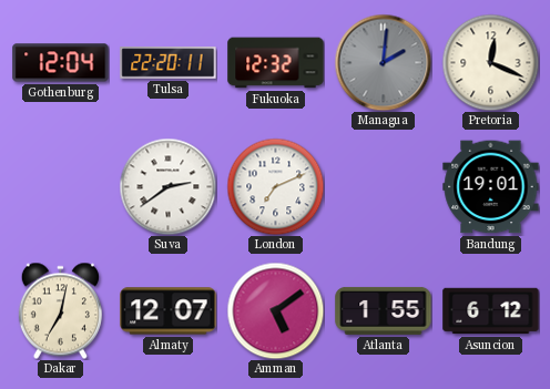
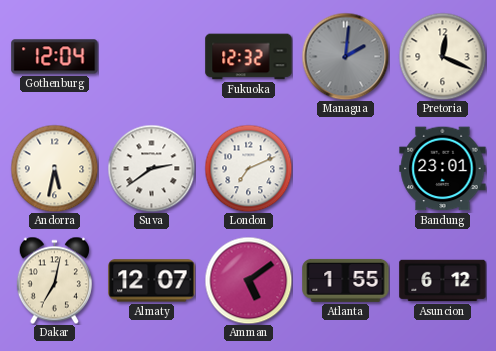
Tulsa: 22:20 -> none (169, 63)
Andorra: none -> 5:32 (54, 168)
Bandung: 19:01 -> 23:01 (443, 169)
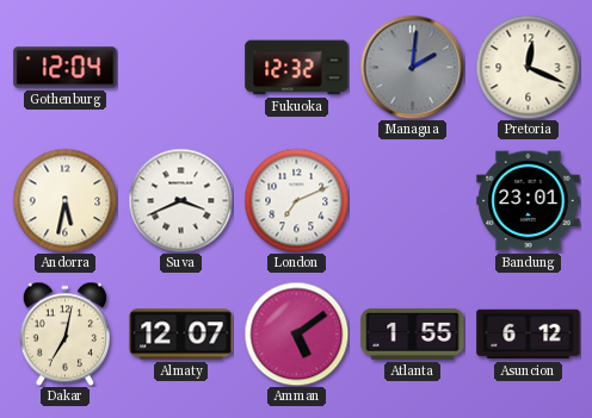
Suva: 2:39 -> 3:41 (180, 200)
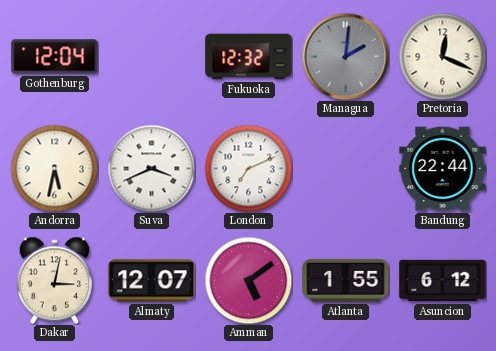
Bandung: 23:01 -> 22:44 (443, 169)
Dakar: 7:02 -> 3:02 (54, 280)
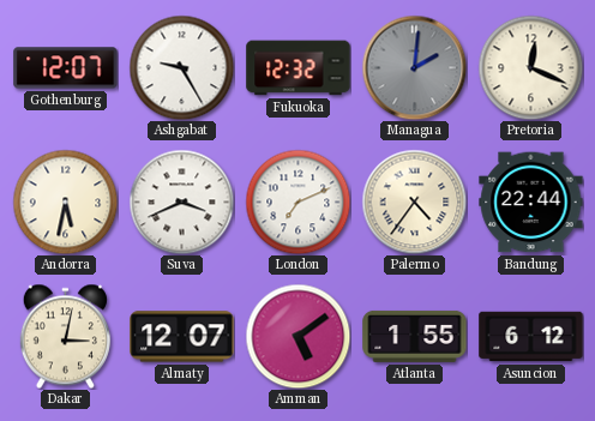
Gothenburg: 12:04 -> 12:07 (66, 68)
Ashgabat: none -> 9:25 (181, 67)
Palermo: none -> 4:36 (414, 202)
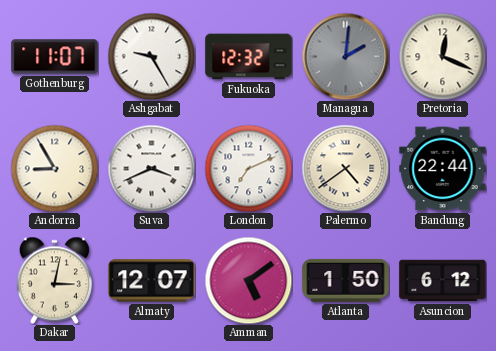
Gothenburg: 12:07 -> 11:07 (55, 57)
Andorra: 5:32 -> 8:55 (54, 168)
Palermo: 4:36 -> 4:39 (345, 168)
Atlanta: 1:55 -> 1:50 (346, 280)
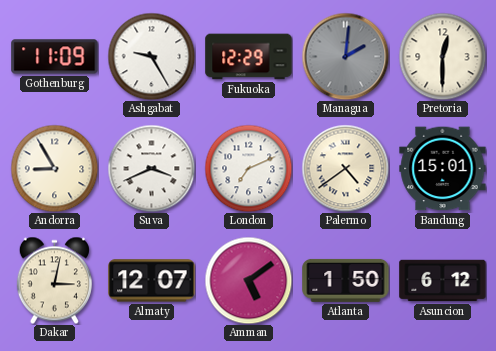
Gothenburg: 11:07 -> 11:09 (55, 57)
Fukuoka: 12:32 -> 12:29 (249, 57)
Pretoria: 12:19 -> 12:30 (442, 56)
Bandung: 22:44 -> 15:01 (443, 169)
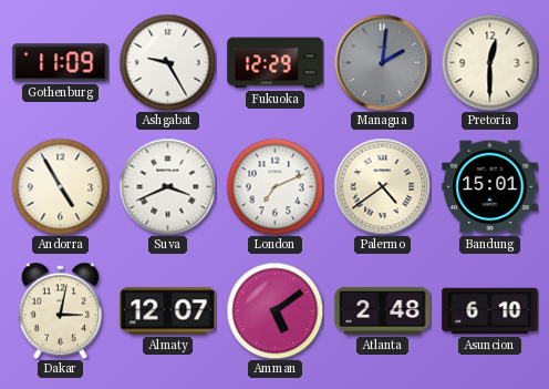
Andorra: 8:55 -> 4:55 (60, 186)
Atlanta: 1:50 -> 2:48 (383, 310)
Asuncion: 6:12 -> 6:10 (490, 311)
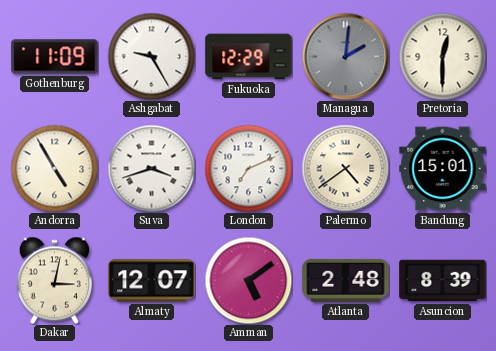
Suva: 3:41 -> 3:42 (151, 168)
Asuncion: 6:10 -> 8:39 (443, 281)
